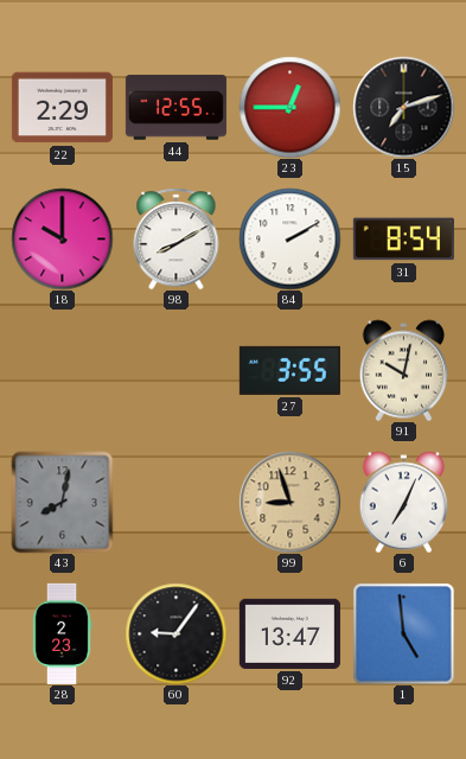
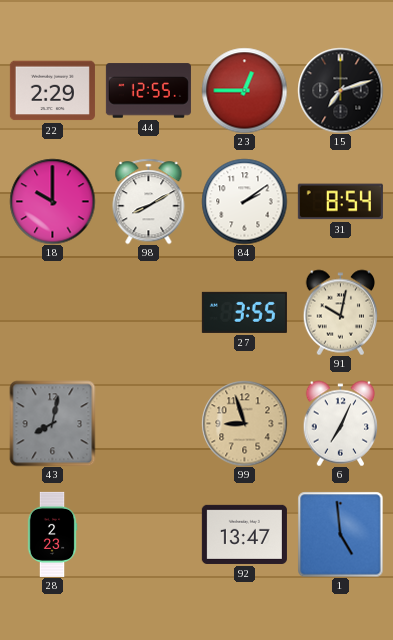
84: 2:10 -> 2:09 (244, 201)
60: 9:06 -> none (175, 633)
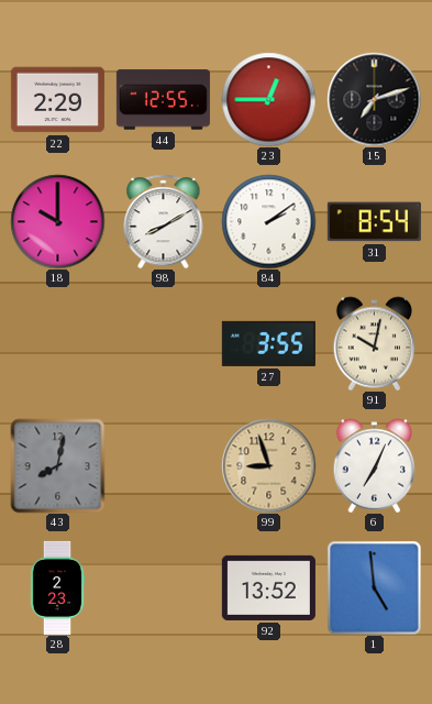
92: 13:47 -> 13:52 (268, 587)
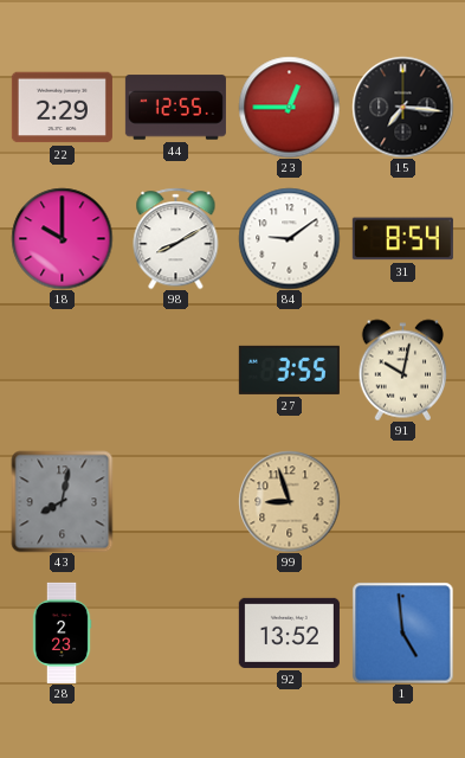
15: 7:12 -> 7:16 (402, 107)
84: 2:09 -> 9:09 (289, 238)
6: 7:04 -> none (375, 465)
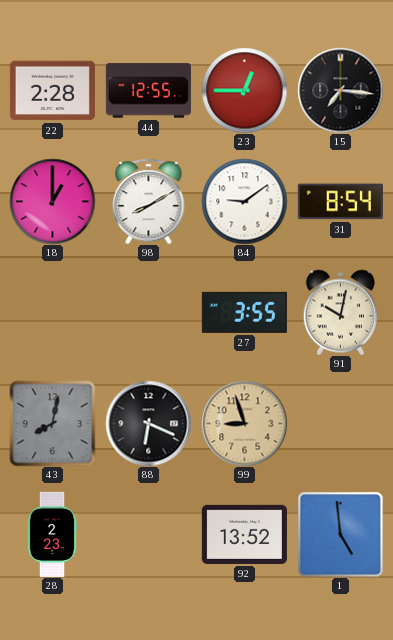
22: 2:29 -> 2:28 (52, 91)
18: 10:00 -> 1:00 (52, 201)
88: none -> 6:19 (148, 423)
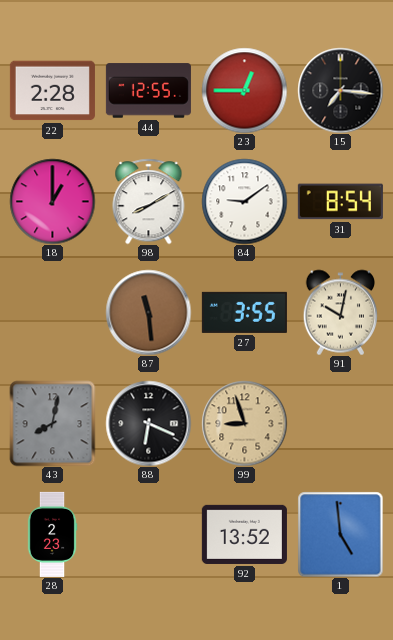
87: none -> 11:29 (148, 312)
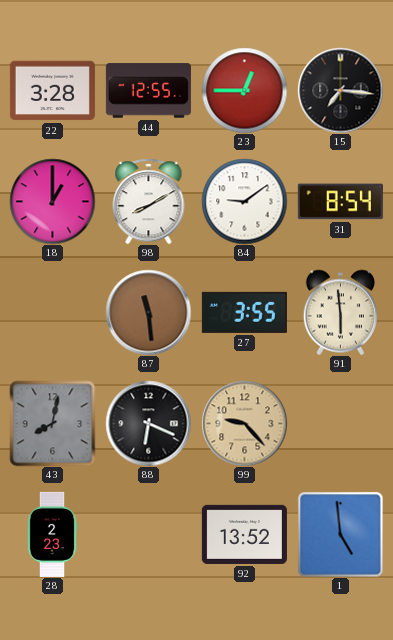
22: 2:28 -> 3:28 (52, 91)
91: 10:02 -> 5:59 (341, 312)
99: 8:57 -> 9:23 (244, 423)
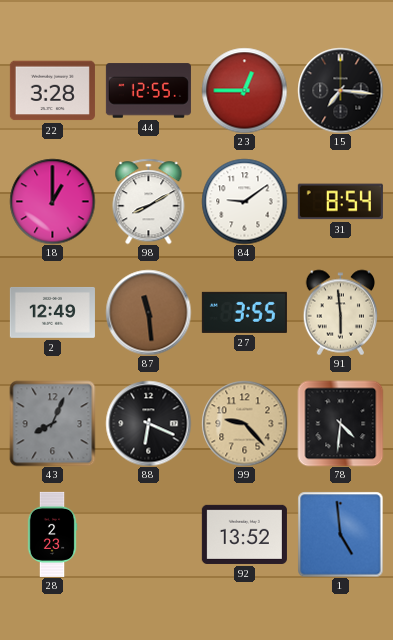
2: none -> 12:49 (52, 312)
43: 8:02 -> 8:04 (52, 423)
78: none -> 4:31 (340, 423)
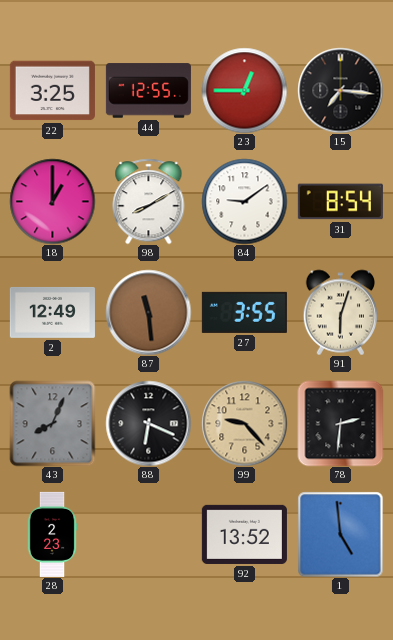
22: 3:28 -> 3:25 (52, 91)
91: 5:59 -> 6:03 (341, 312)
78: 4:31 -> 2:31 (340, 423)
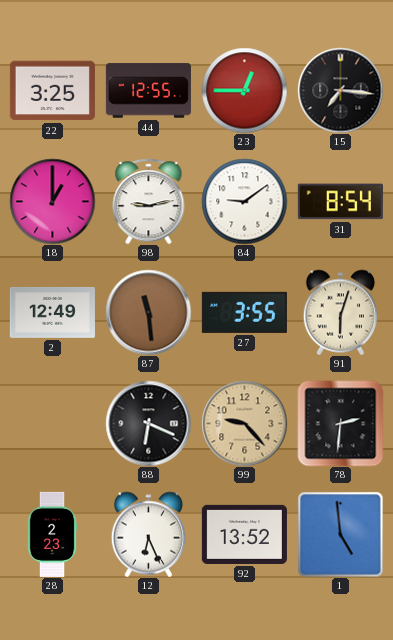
98: 8:10 -> 9:13 (149, 201)
43: 8:04 -> none (52, 423)
12: none -> 6:26 (149, 534)
